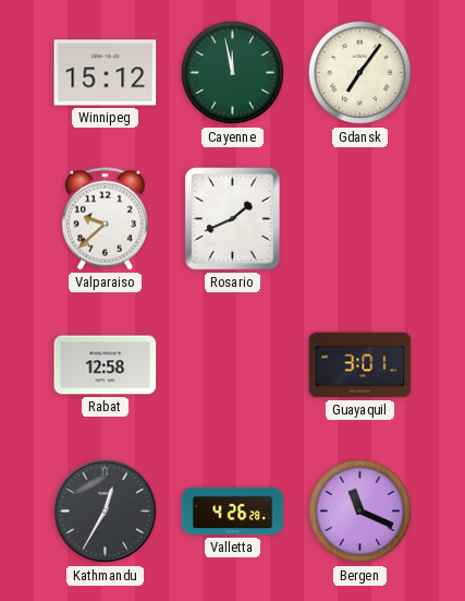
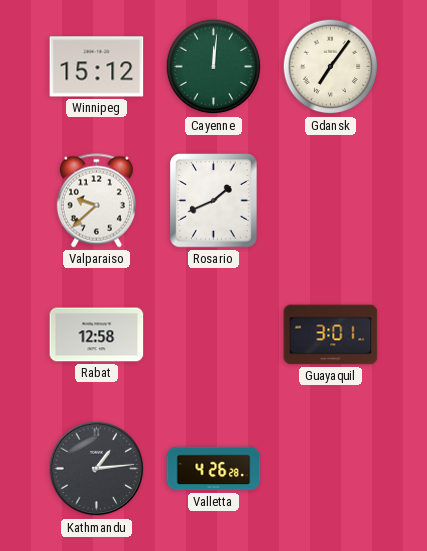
Cayenne: 11:58 -> 12:01 (214, 67)
Kathmandu: 12:35 -> 1:14 (97, 469)
Bergen: 11:19 -> none (360, 512)
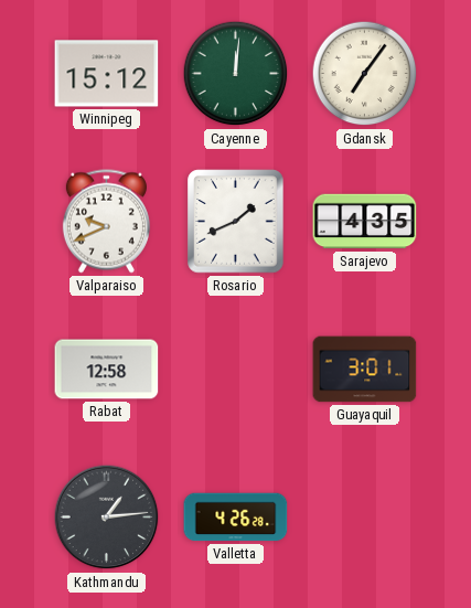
Valparaiso: 9:38 -> 9:41 (106, 222)
Sarajevo: none -> 4:35 (365, 222)
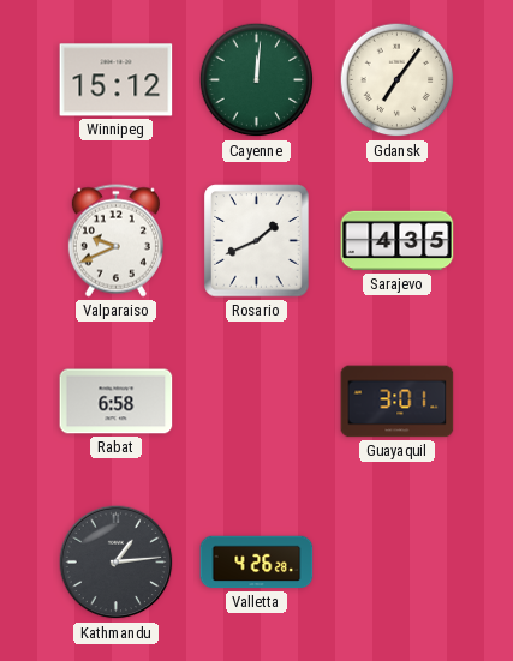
Rabat: 12:58 -> 6:58 (117, 402)
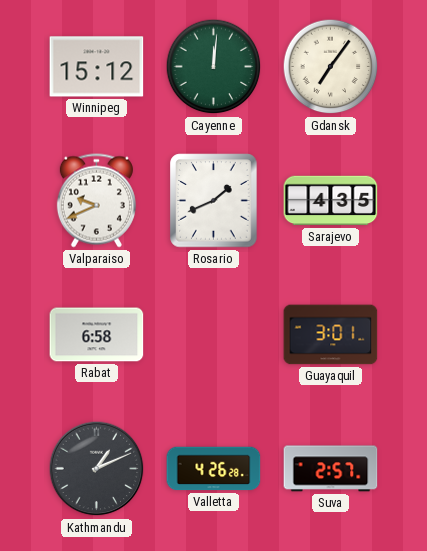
Kathmandu: 1:14 -> 1:11 (97, 469)
Suva: none -> 2:57 (331, 469)
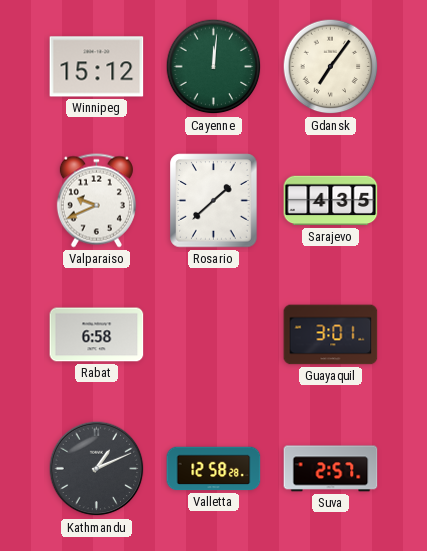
Rosario: 1:41 -> 1:38 (214, 201)
Valletta: 4:26 -> 12:58 (214, 469)
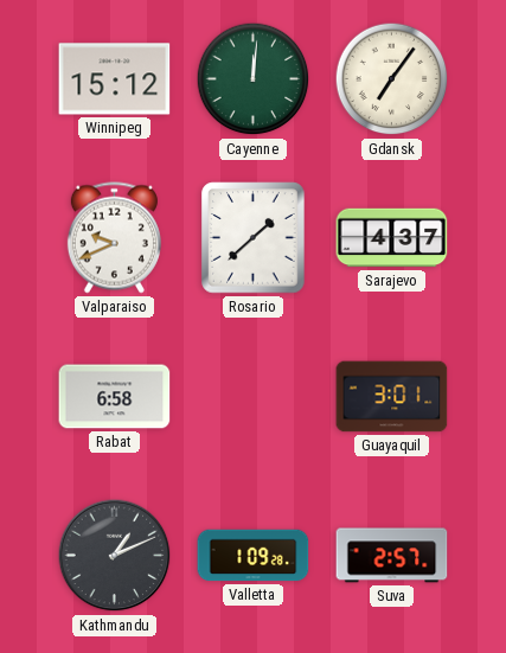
Sarajevo: 4:35 -> 4:37 (392, 238)
Valletta: 12:58 -> 1:09 (254, 556)
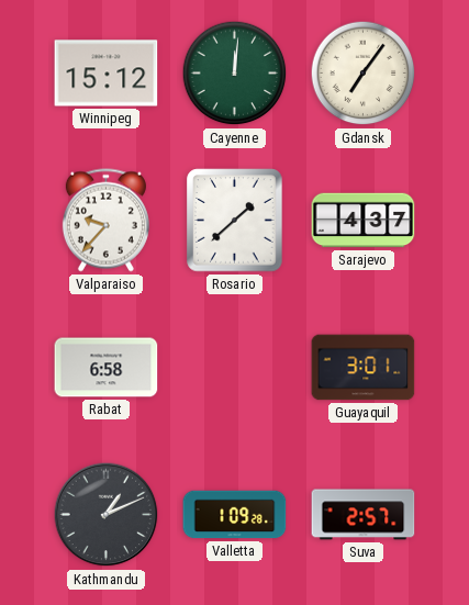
Valparaiso: 9:41 -> 9:37 (105, 221)
